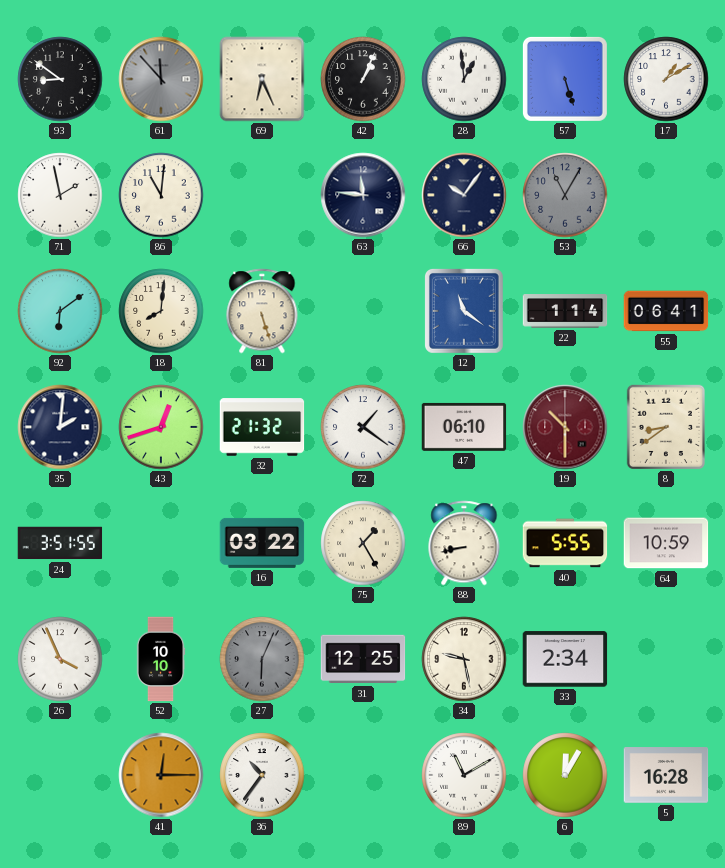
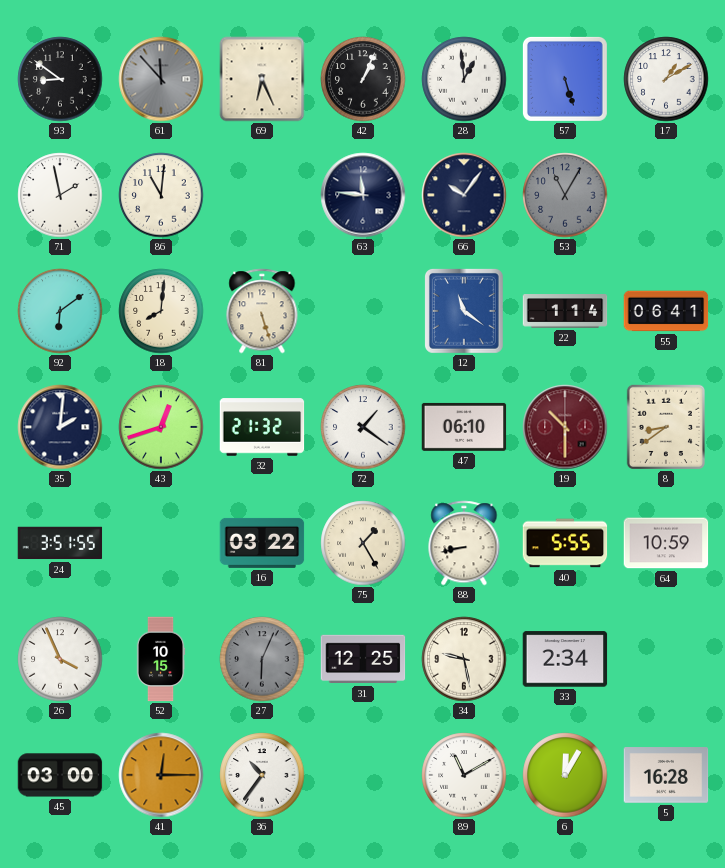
52: 10:10 -> 10:15 (161, 659)
45: none -> 03:00 (60, 775)
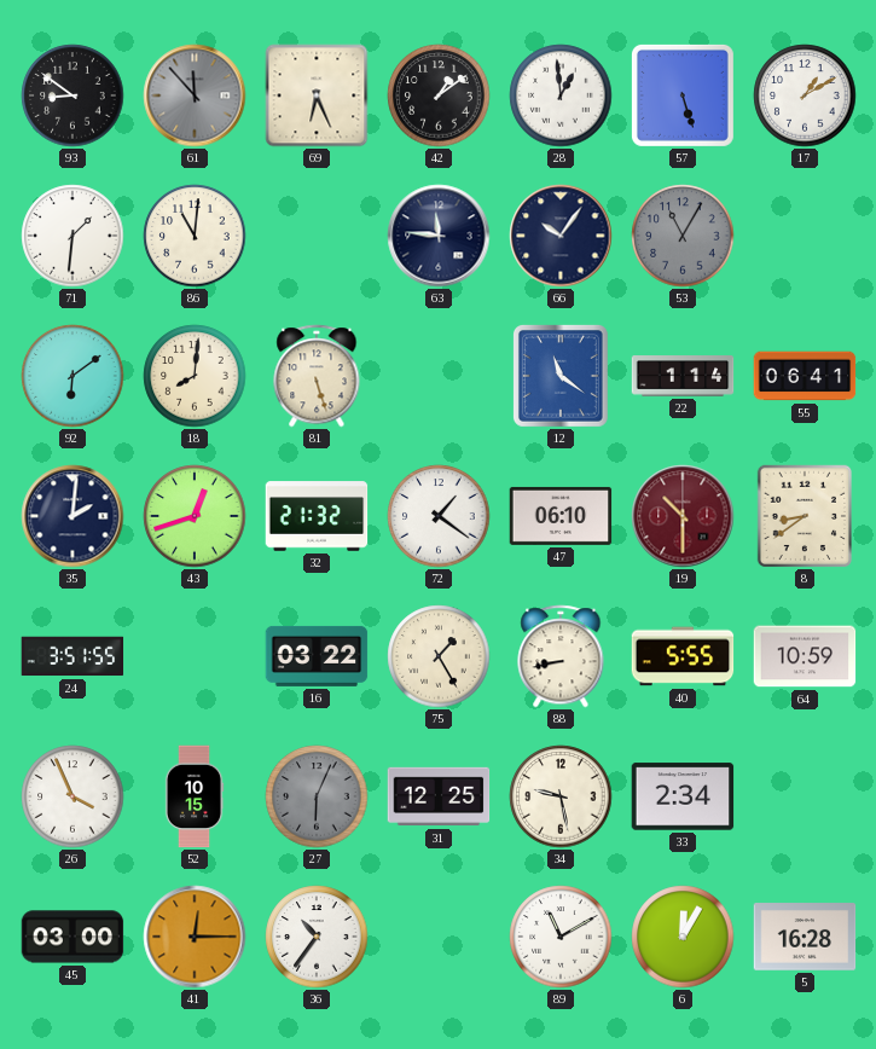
42: 1:04 -> 1:09 (439, 95)
71: 1:58 -> 1:31 (72, 236)
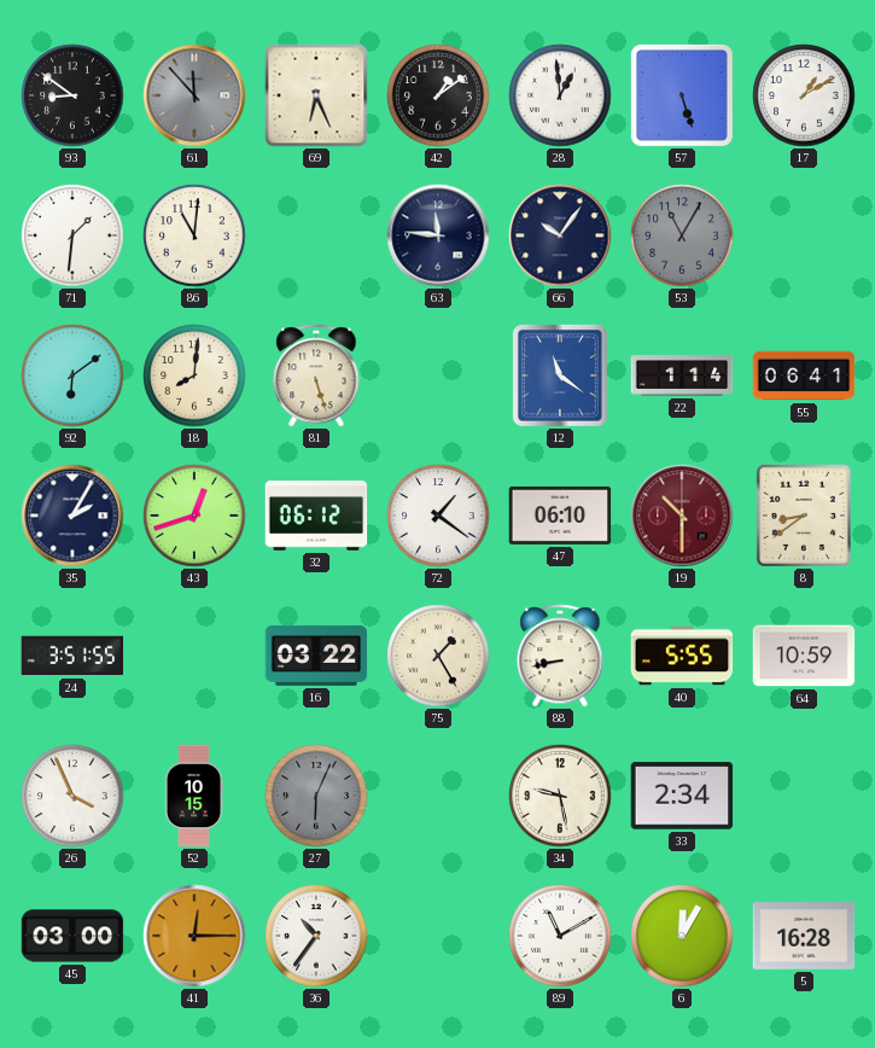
35: 2:01 -> 2:05 (72, 516)
32: 21:32 -> 06:12 (316, 516)
31: 12:25 -> none (439, 796)
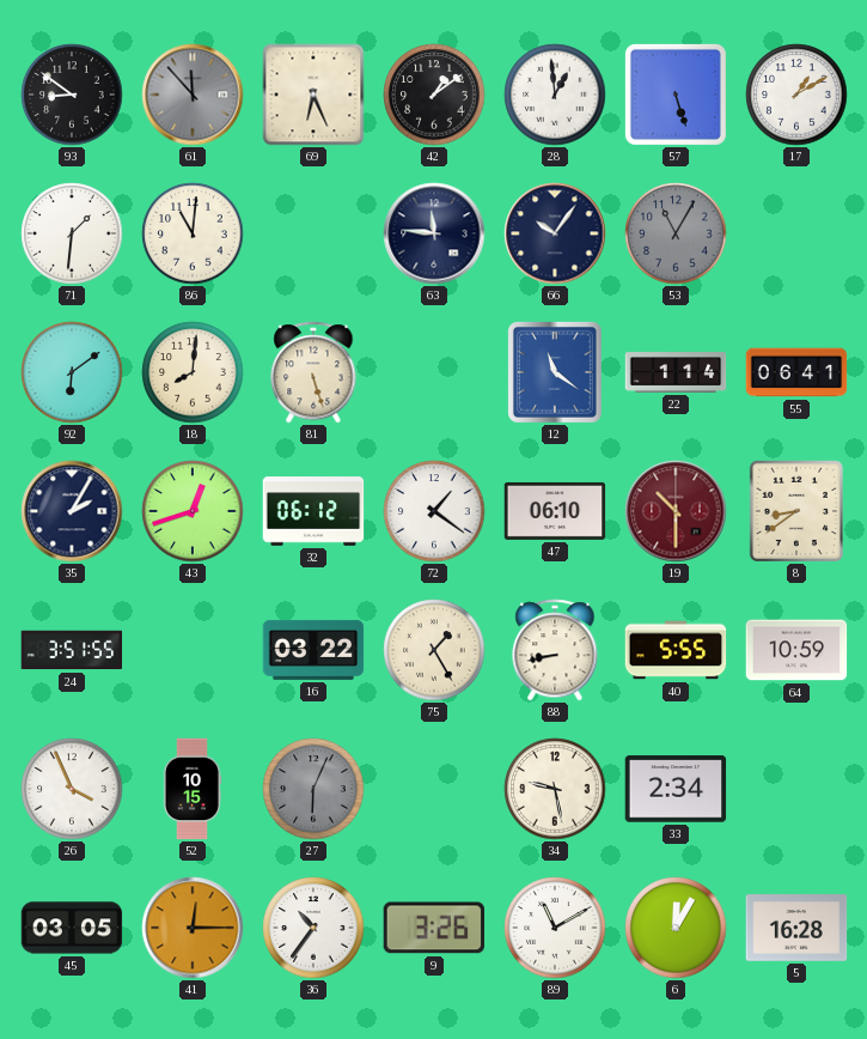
45: 03:00 -> 03:05 (72, 928)
9: none -> 3:26 (433, 928)
